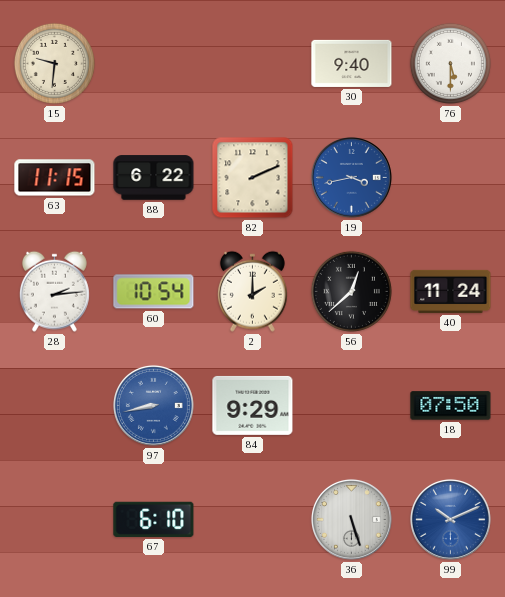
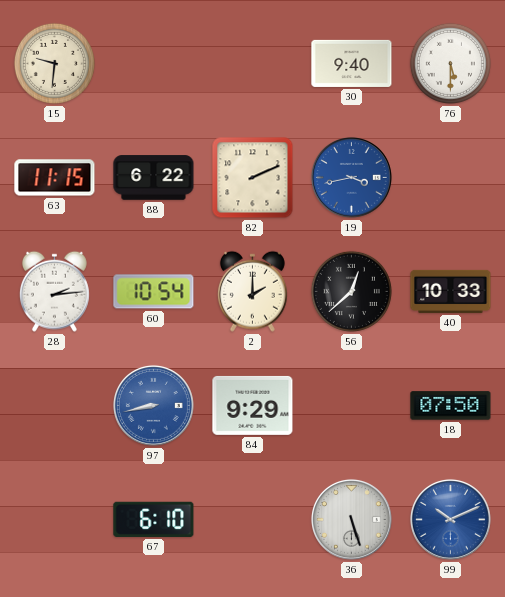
40: 11:24 -> 10:33 (451, 291)
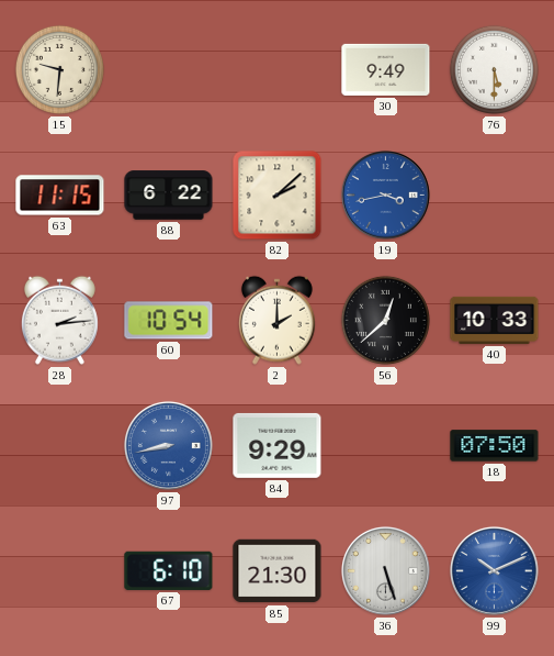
30: 9:40 -> 9:49 (386, 69)
82: 2:11 -> 2:08 (278, 196)
85: none -> 21:30 (278, 571)
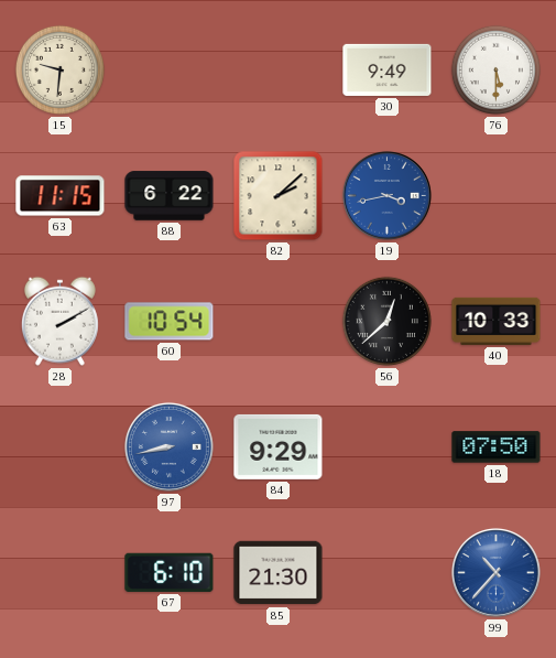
28: 2:14 -> 2:10 (59, 321)
2: 2:00 -> none (276, 320)
36: 5:27 -> none (385, 570)
99: 10:11 -> 10:37 (495, 572)
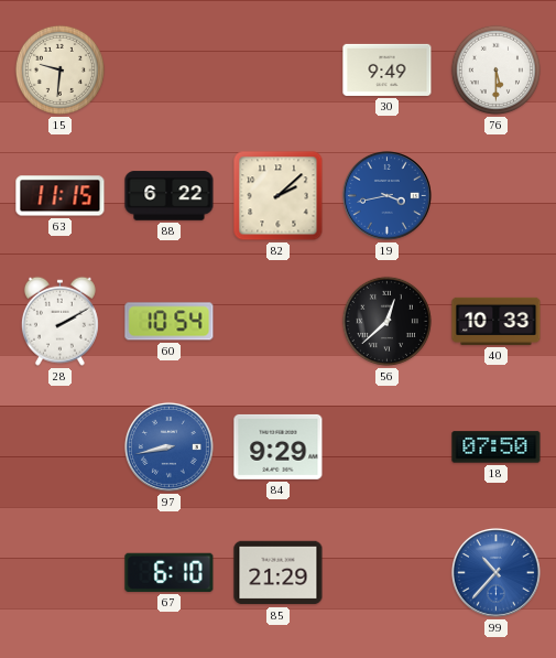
85: 21:30 -> 21:29 (279, 573)
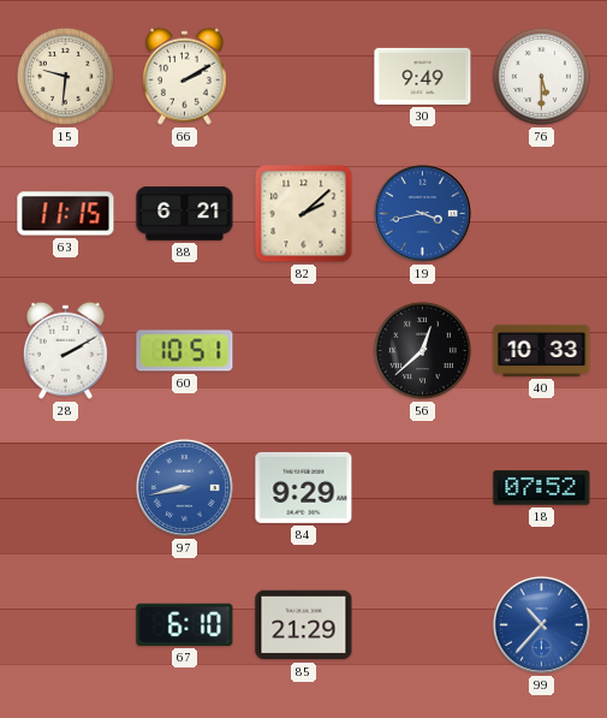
66: none -> 2:10 (184, 76)
88: 6:22 -> 6:21 (185, 214)
60: 10:54 -> 10:51 (185, 351)
18: 07:50 -> 07:52 (542, 488)
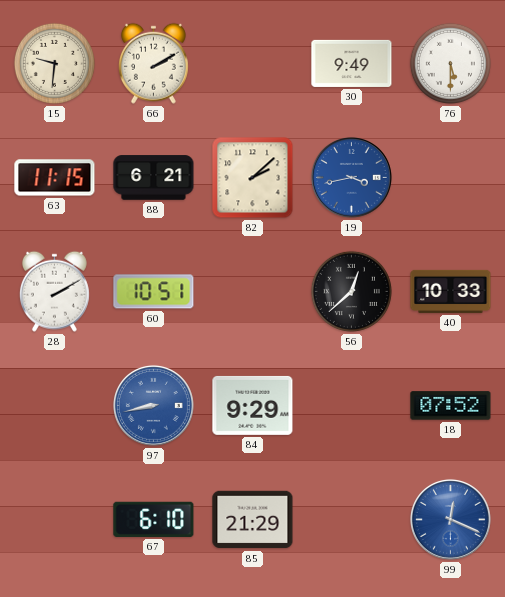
99: 10:37 -> 12:19 (450, 519)
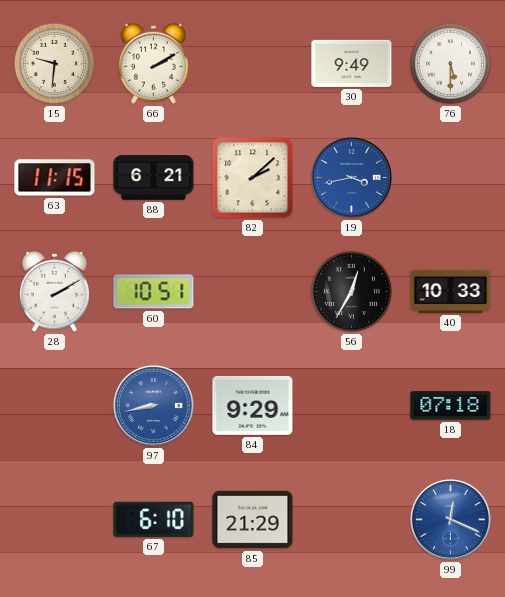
56: 12:38 -> 12:35 (351, 291)
18: 07:52 -> 07:18 (451, 406)
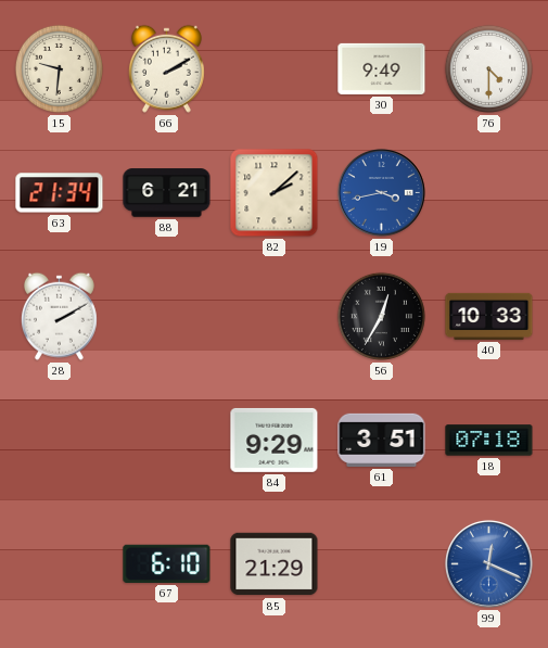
76: 5:30 -> 4:30 (488, 68)
63: 11:15 -> 21:34 (60, 193)
60: 10:51 -> none (154, 292)
97: 8:43 -> none (153, 405)
61: none -> 3:51 (382, 440)
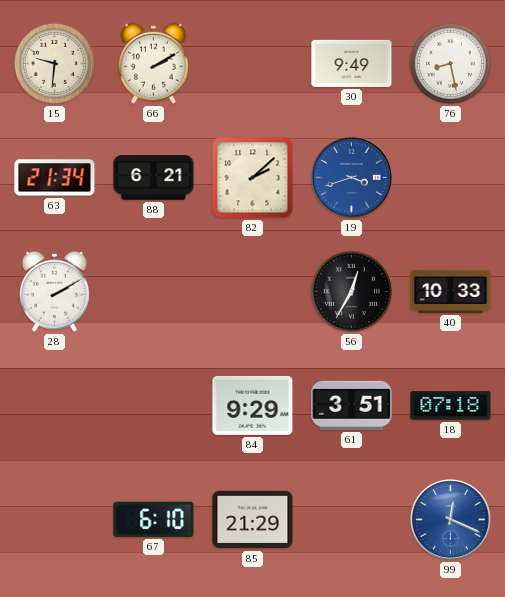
76: 4:30 -> 8:28 (450, 63)
19: 3:43 -> 3:42 (351, 177)
